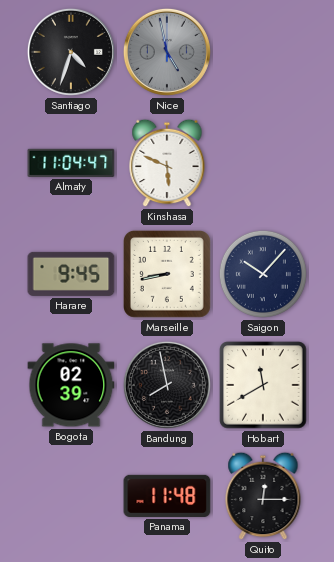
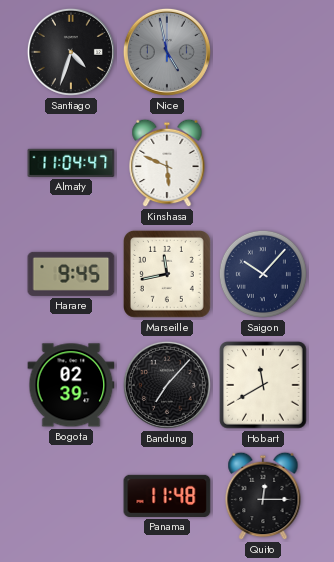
Marseille: 8:43 -> 11:43 (167, 274)
Bandung: 7:58 -> 7:07 (167, 385)
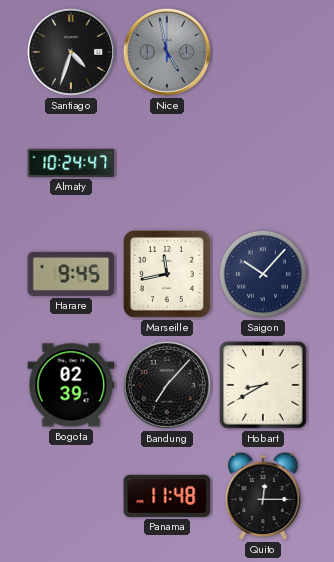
Almaty: 11:04 -> 10:24 (71, 163)
Kinshasa: 5:49 -> none (167, 163)
Hobart: 11:40 -> 8:40 (263, 385)
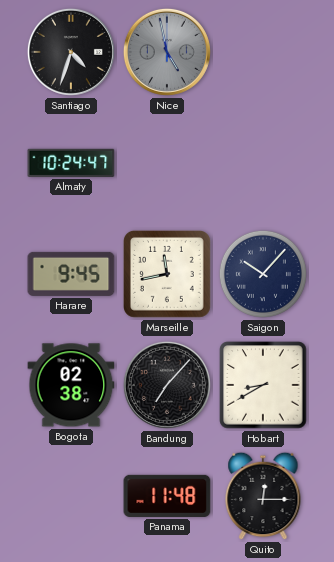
Bogota: 02:39 -> 02:38 (71, 385)
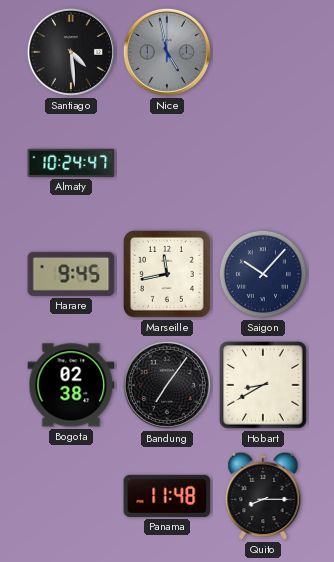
Santiago: 4:33 -> 4:29 (71, 52)
Bandung: 7:07 -> 7:06 (167, 385)
Quito: 12:15 -> 8:15 (263, 496)
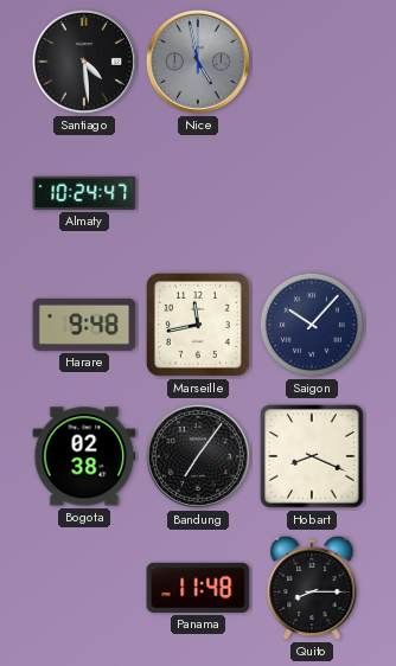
Harare: 9:45 -> 9:48 (84, 325)
Hobart: 8:40 -> 8:19 (312, 456)
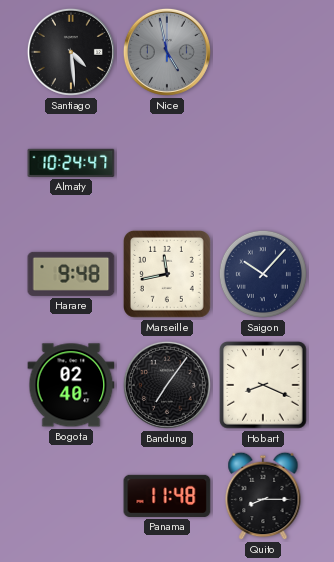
Bogota: 02:38 -> 02:40 (71, 385)
